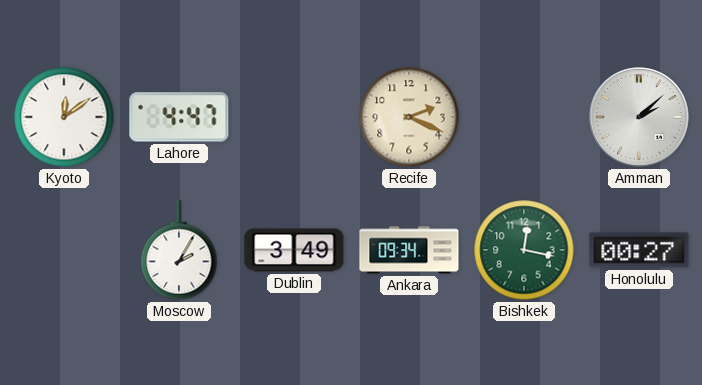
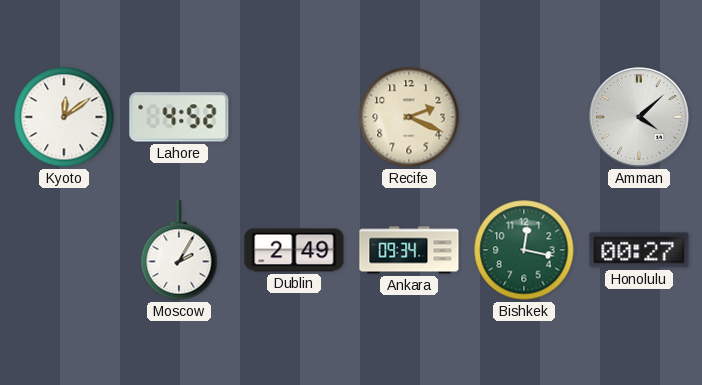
Lahore: 4:47 -> 4:52 (179, 117)
Amman: 2:08 -> 4:08 (639, 117)
Dublin: 3:49 -> 2:49 (294, 250)
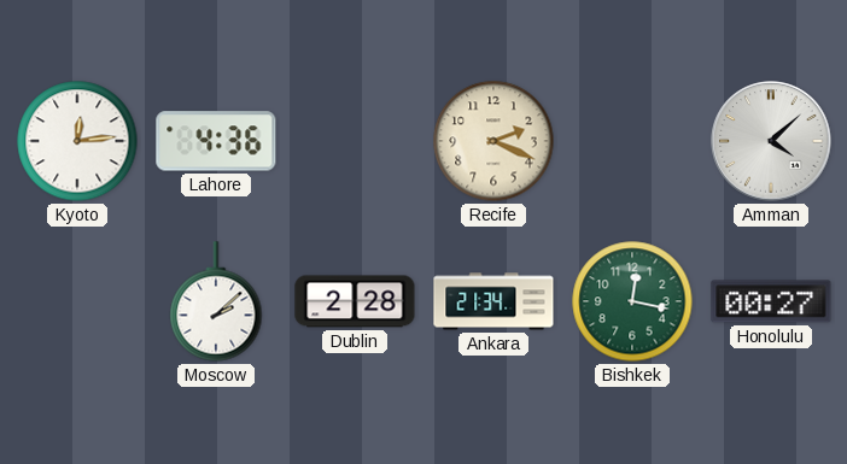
Kyoto: 12:09 -> 12:14 (77, 141)
Lahore: 4:52 -> 4:36 (216, 141)
Moscow: 2:05 -> 2:08 (216, 301)
Dublin: 2:49 -> 2:28 (355, 301)
Ankara: 09:34 -> 21:34 (493, 301)
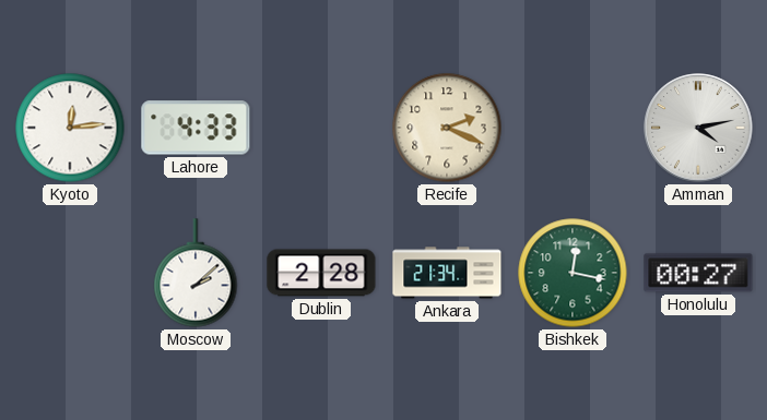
Lahore: 4:36 -> 4:33 (196, 128)
Amman: 4:08 -> 4:13 (698, 128)
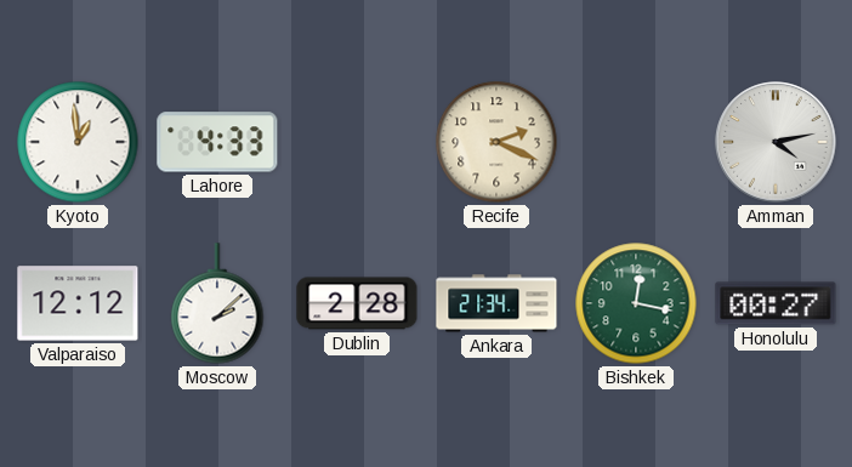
Kyoto: 12:14 -> 12:59 (78, 142)
Valparaiso: none -> 12:12 (78, 303)
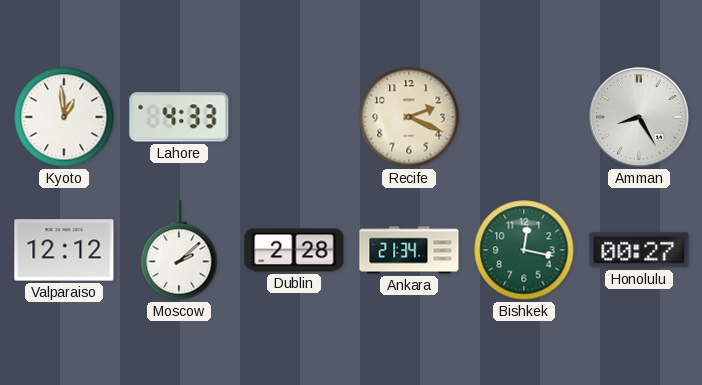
Amman: 4:13 -> 8:25 (639, 117)
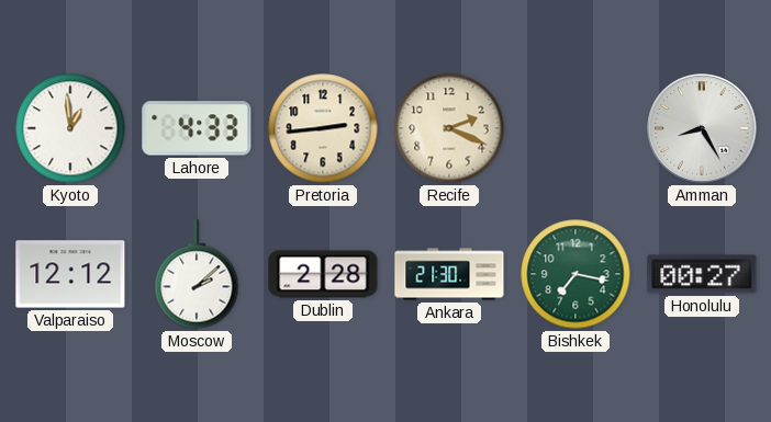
Pretoria: none -> 2:44 (323, 128)
Ankara: 21:34 -> 21:30 (449, 274)
Bishkek: 12:17 -> 7:17 (576, 274)
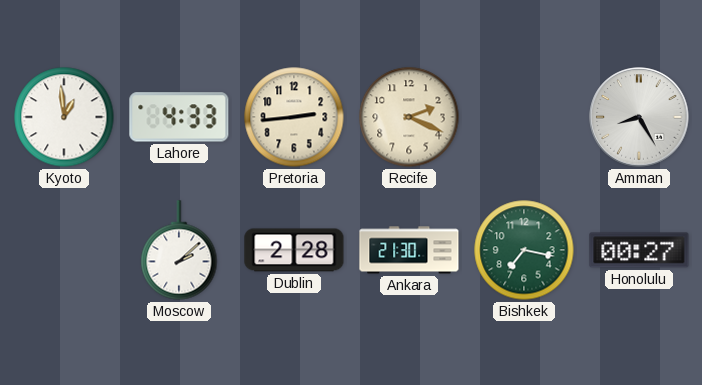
Valparaiso: 12:12 -> none (70, 274)
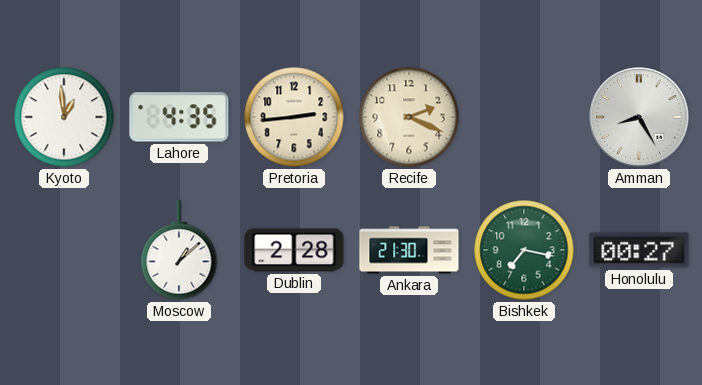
Lahore: 4:33 -> 4:35 (179, 117)
Moscow: 2:08 -> 1:08 (179, 250)
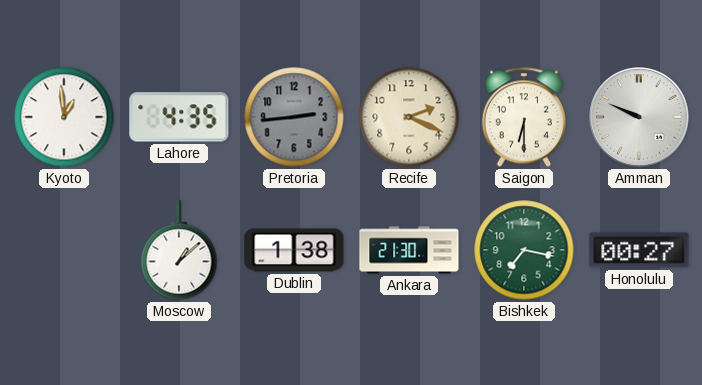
Pretoria dial: cream -> grey (294, 117)
Saigon: none -> 6:30 (524, 117)
Amman: 8:25 -> 9:49 (639, 117)
Dublin: 2:28 -> 1:38 (294, 250)
